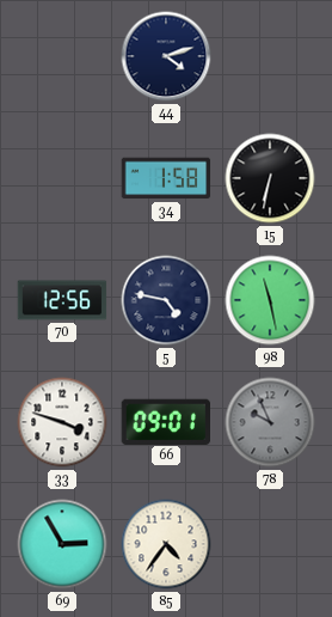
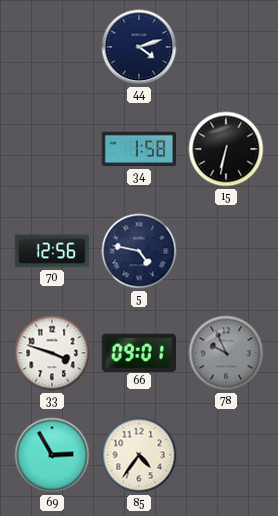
98: 11:28 -> none (270, 300)
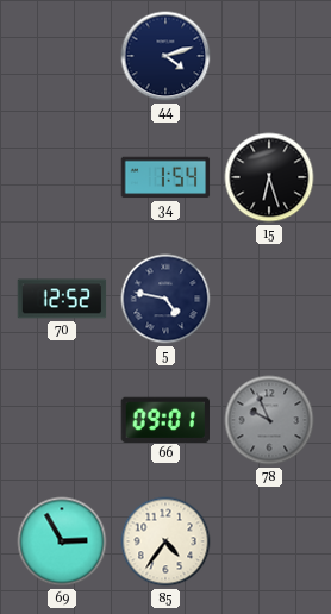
34: 1:58 -> 1:54 (165, 177)
15: 6:32 -> 6:27 (269, 177)
70: 12:56 -> 12:52 (62, 299)
33: 3:48 -> none (52, 353)
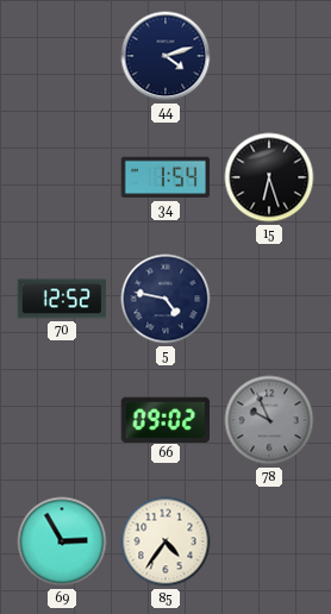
66: 09:01 -> 09:02 (164, 419)
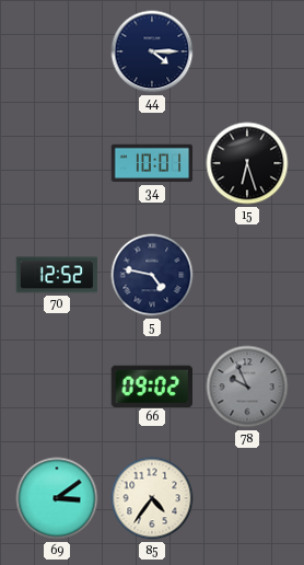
44: 4:12 -> 4:15 (152, 51)
34: 1:54 -> 10:01 (152, 163)
69: 2:55 -> 3:09 (57, 498)
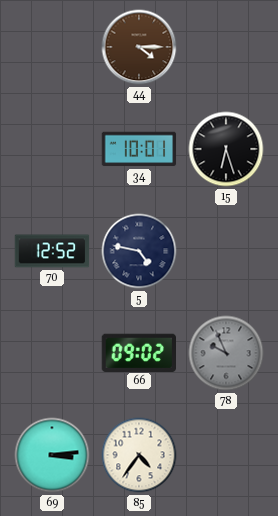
44 dial: navy -> brown (139, 47)
69: 3:09 -> 3:14 (52, 455)
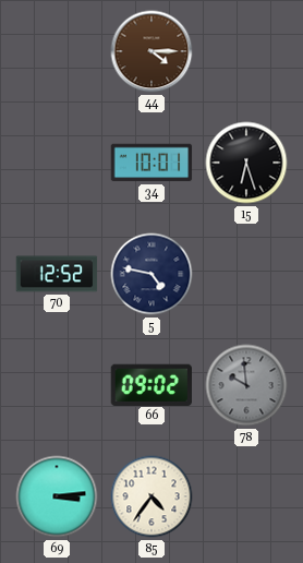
78: 9:56 -> 9:59 (246, 385)
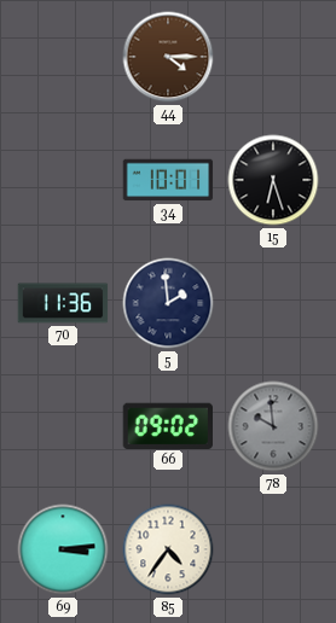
70: 12:52 -> 11:36 (63, 303)
5: 4:47 -> 1:59 (168, 303)
